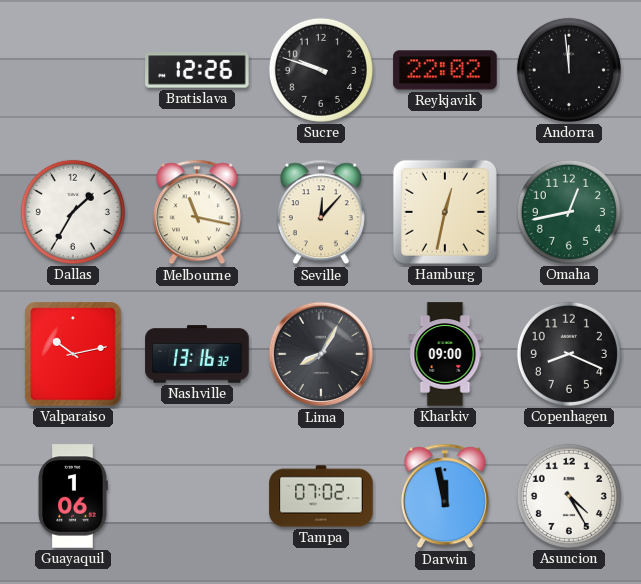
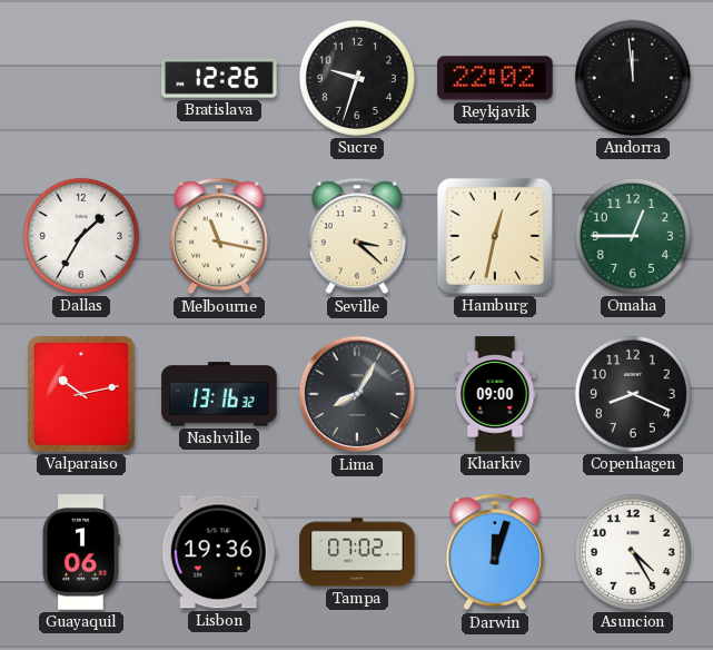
Sucre: 9:48 -> 9:33 (357, 78)
Seville: 12:07 -> 3:22 (357, 236)
Omaha: 12:43 -> 12:45 (633, 236)
Lisbon: none -> 19:36 (219, 552)
Darwin: 11:58 -> 12:03 (495, 552)
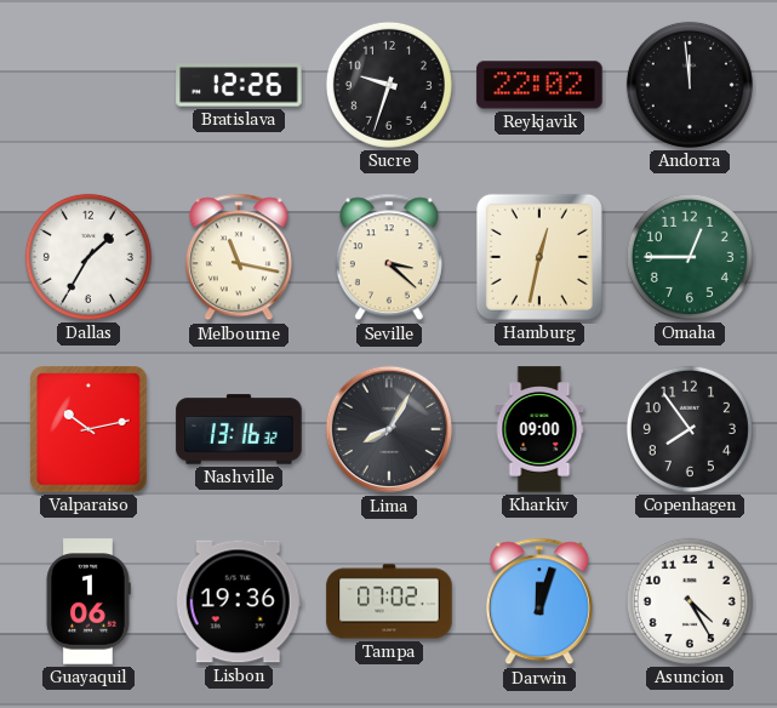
Copenhagen: 8:19 -> 7:54 (690, 429)
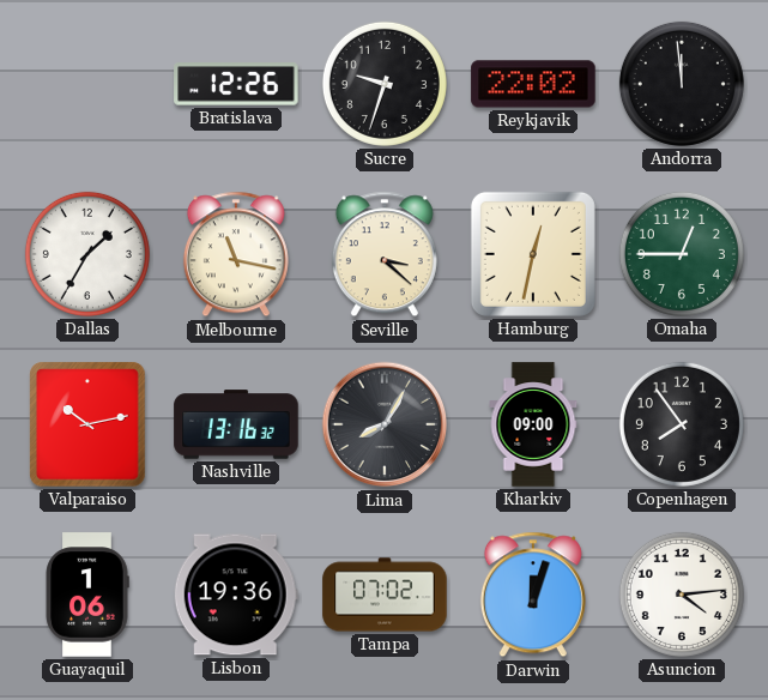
Asuncion: 4:25 -> 4:14 (682, 595)
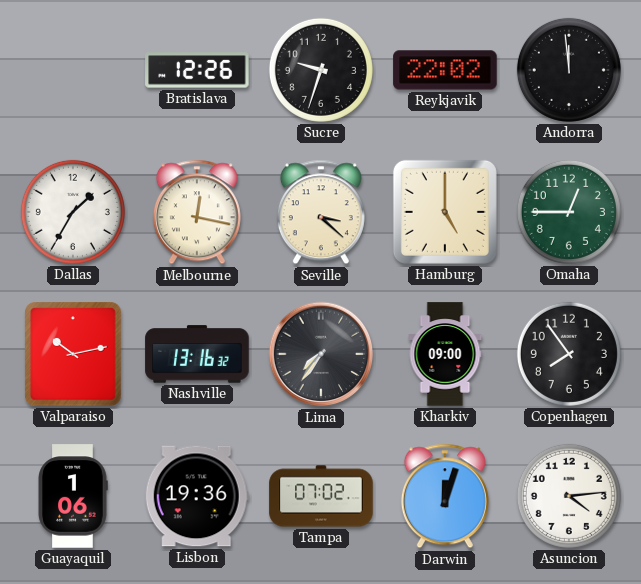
Melbourne: 11:17 -> 12:17 (197, 212)
Hamburg: 12:32 -> 5:00 (445, 212)
Lima: 8:05 -> 7:36 (321, 354)
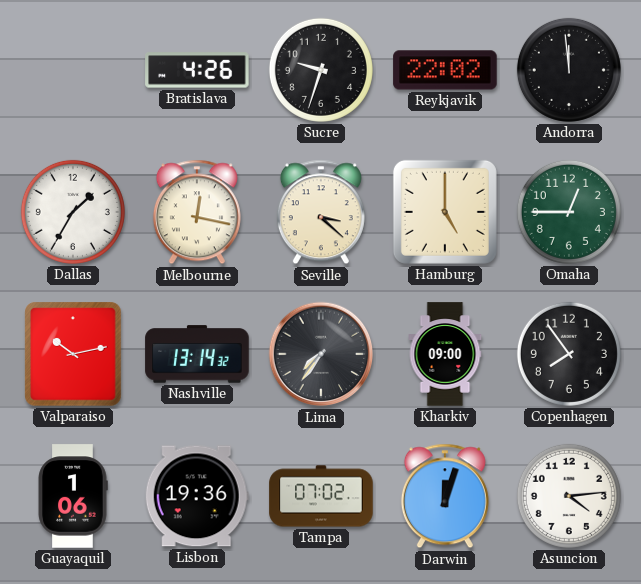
Bratislava: 12:26 -> 4:26 (197, 70)
Nashville: 13:16 -> 13:14 (197, 354)
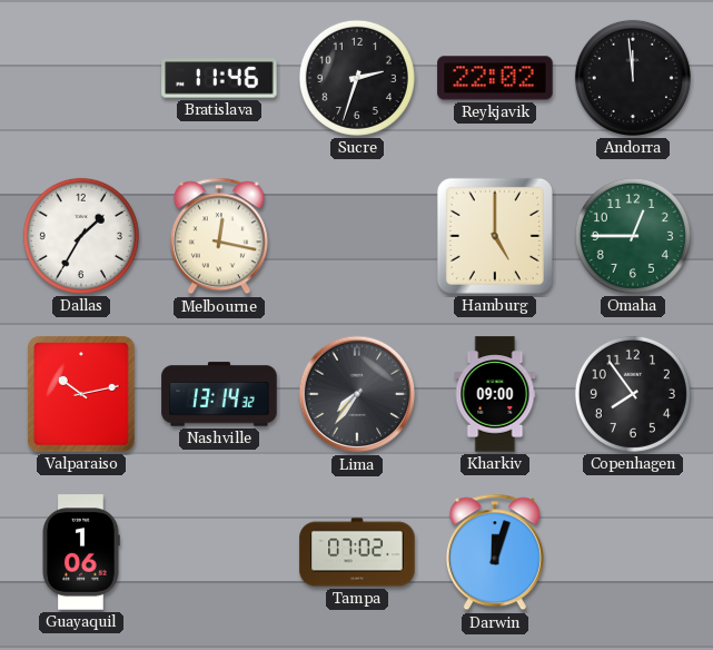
Bratislava: 4:26 -> 11:46 (219, 78)
Sucre: 9:33 -> 2:33 (357, 78)
Seville: 3:22 -> none (321, 212)
Lisbon: 19:36 -> none (197, 496)
Asuncion: 4:14 -> none (569, 496)
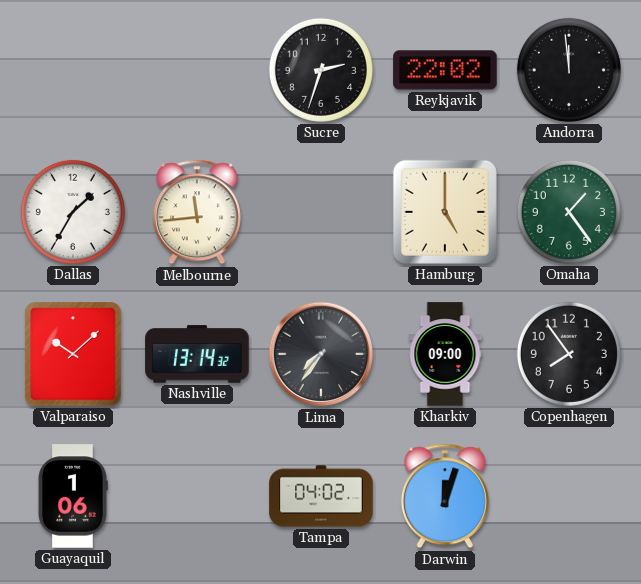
Bratislava: 11:46 -> none (219, 78)
Melbourne: 12:17 -> 11:44 (197, 212)
Omaha: 12:45 -> 1:24 (569, 212)
Valparaiso: 10:13 -> 10:08 (73, 354)
Tampa: 07:02 -> 04:02 (321, 496)
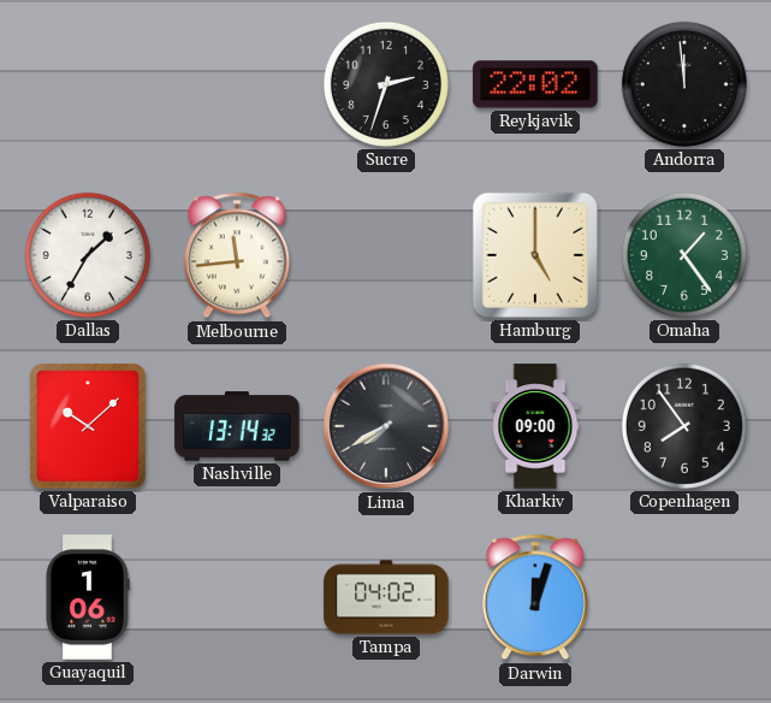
Lima: 7:36 -> 7:40 (386, 426)
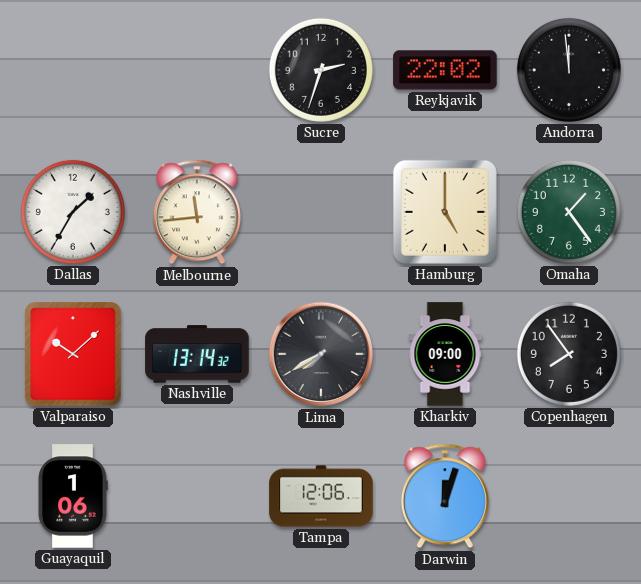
Tampa: 04:02 -> 12:06 (321, 496)
